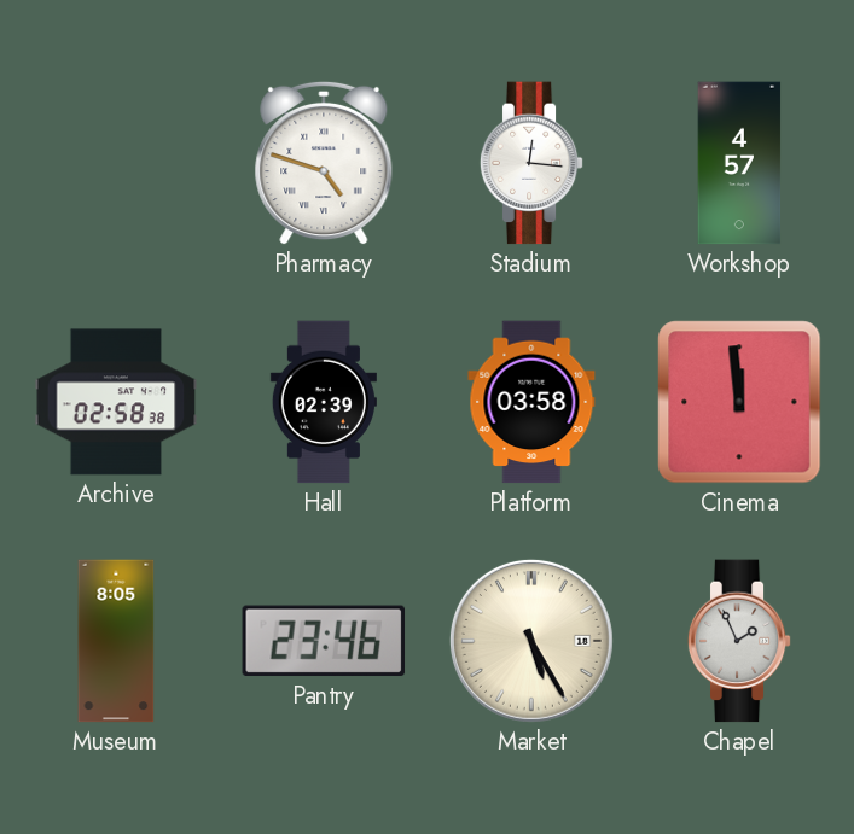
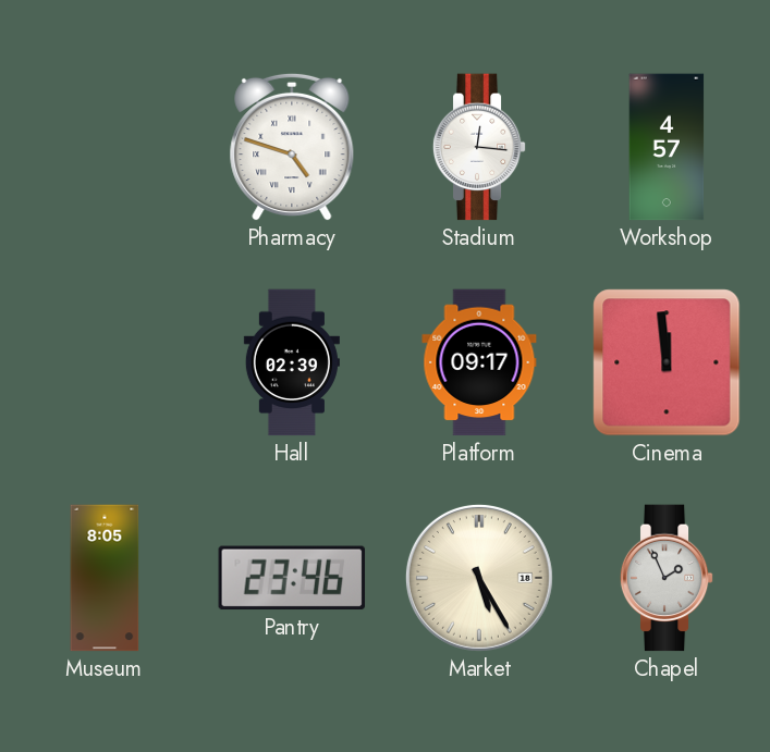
Archive: 02:58 -> none (116, 402)
Platform: 03:58 -> 09:17 (479, 362)
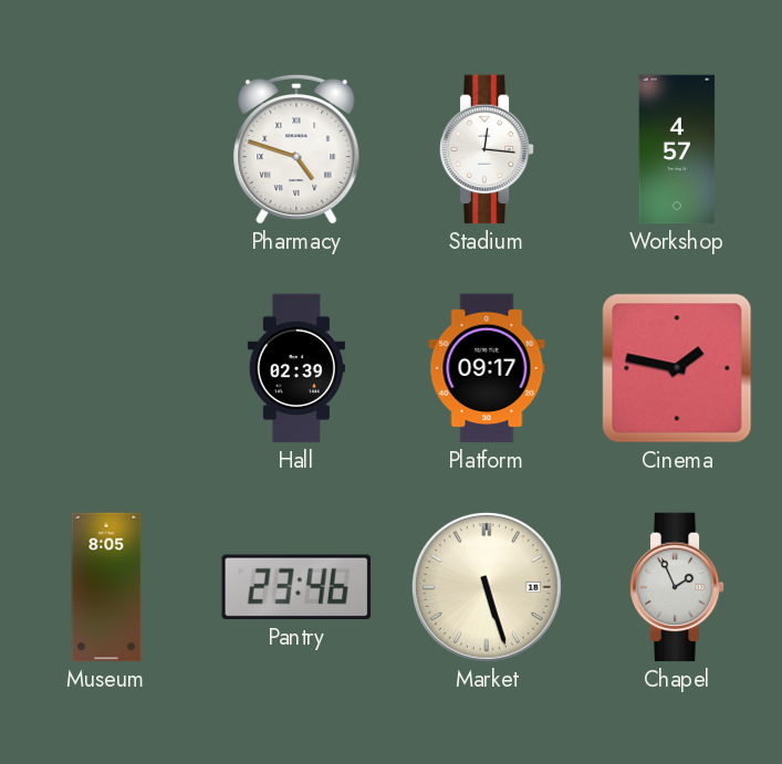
Cinema: 11:59 -> 1:47 (677, 368)
Market: 5:25 -> 5:27 (487, 587)
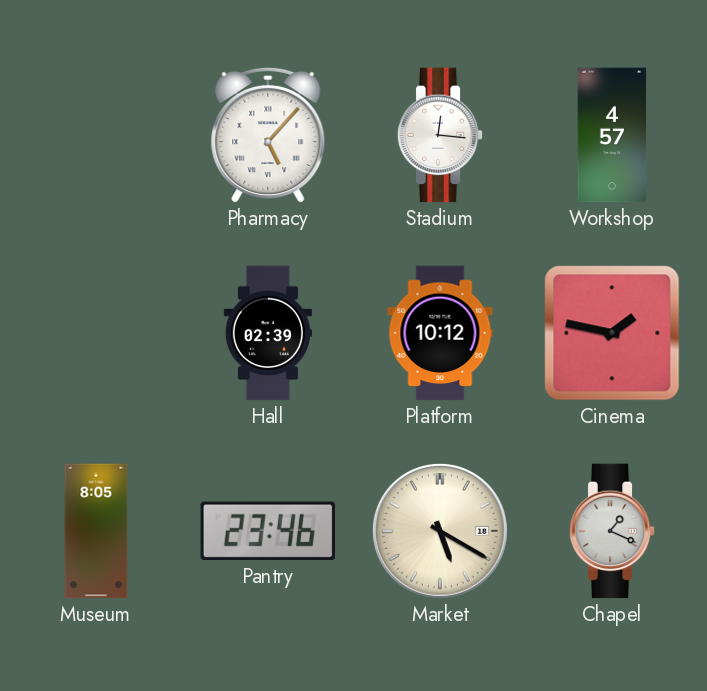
Pharmacy: 4:48 -> 5:07 (268, 135)
Platform: 09:17 -> 10:12 (440, 333)
Market: 5:27 -> 5:20 (440, 531)
Chapel: 1:56 -> 1:19 (612, 531)
